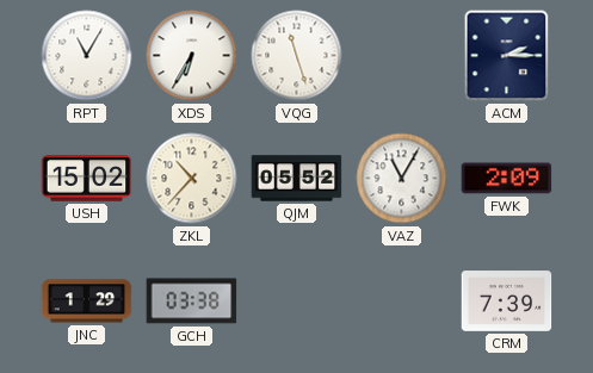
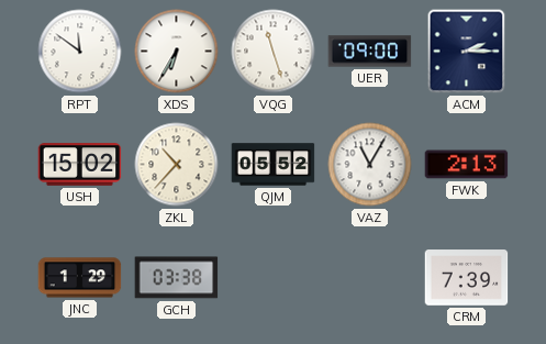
RPT: 11:05 -> 11:51 (80, 52)
UER: none -> 09:00 (370, 52)
FWK: 2:09 -> 2:13 (467, 165)
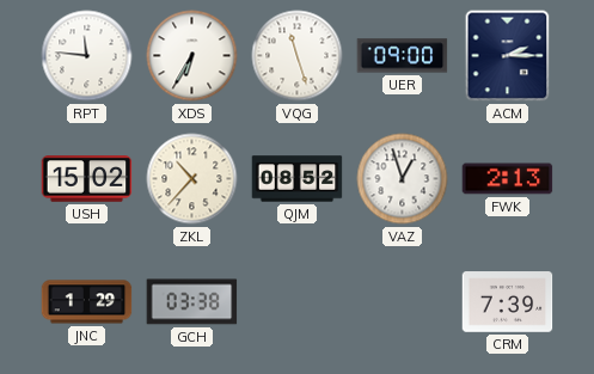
RPT: 11:51 -> 11:46 (87, 56)
QJM: 05:52 -> 08:52 (298, 179)
VAZ: 11:05 -> 12:57 (403, 179)
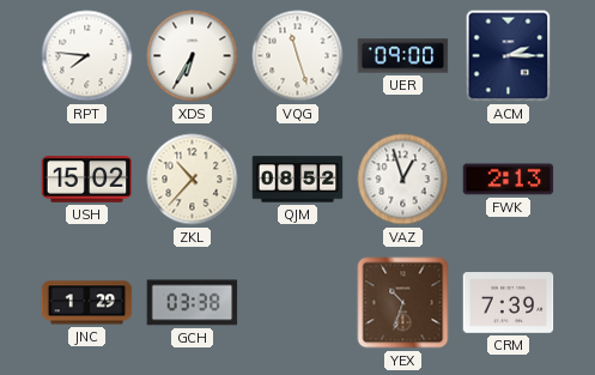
RPT: 11:46 -> 7:46 (87, 56)
YEX: none -> 10:33 (403, 303)
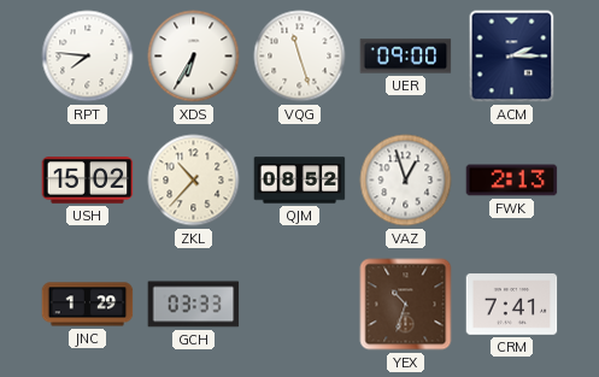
GCH: 03:38 -> 03:33 (194, 305)
CRM: 7:39 -> 7:41 (512, 305)
